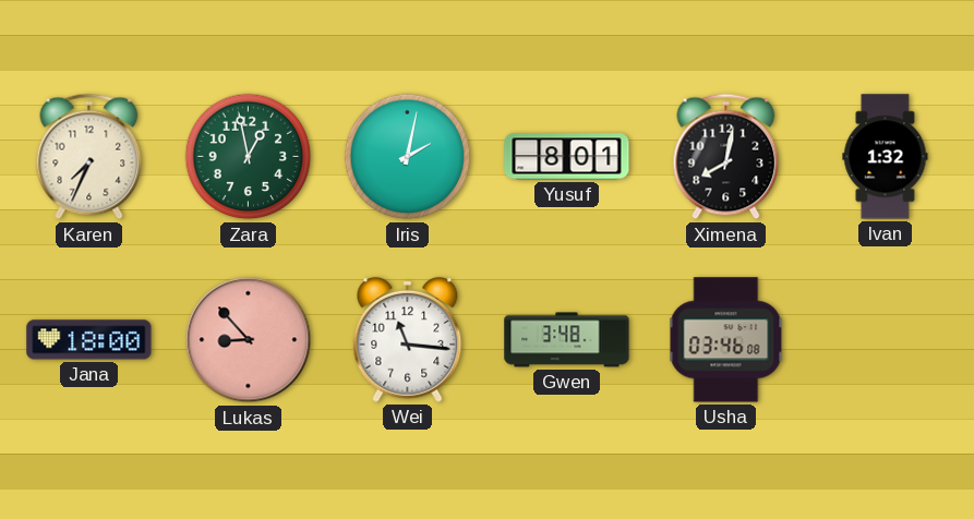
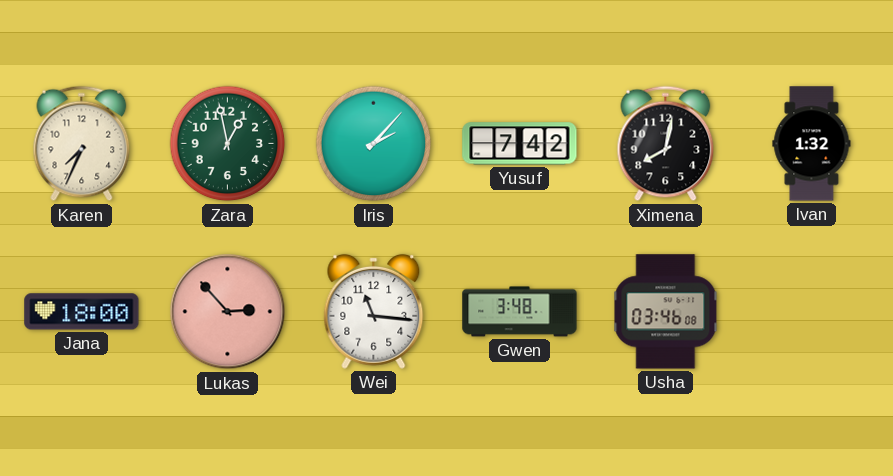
Iris: 2:02 -> 2:07 (374, 144)
Yusuf: 8:01 -> 7:42 (520, 144)
Lukas: 8:53 -> 2:53 (228, 312)
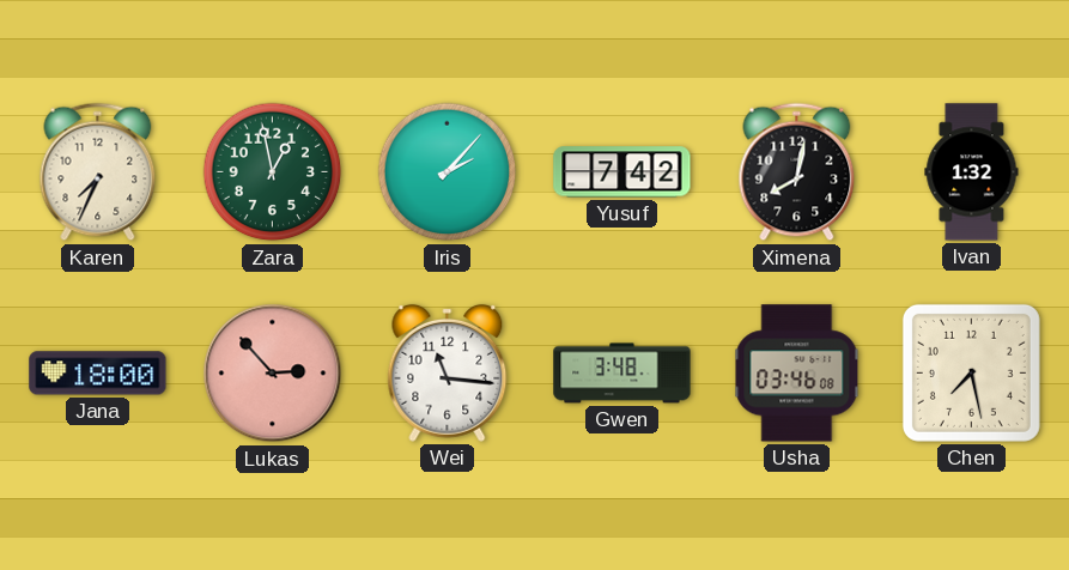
Chen: none -> 7:28 (971, 372)
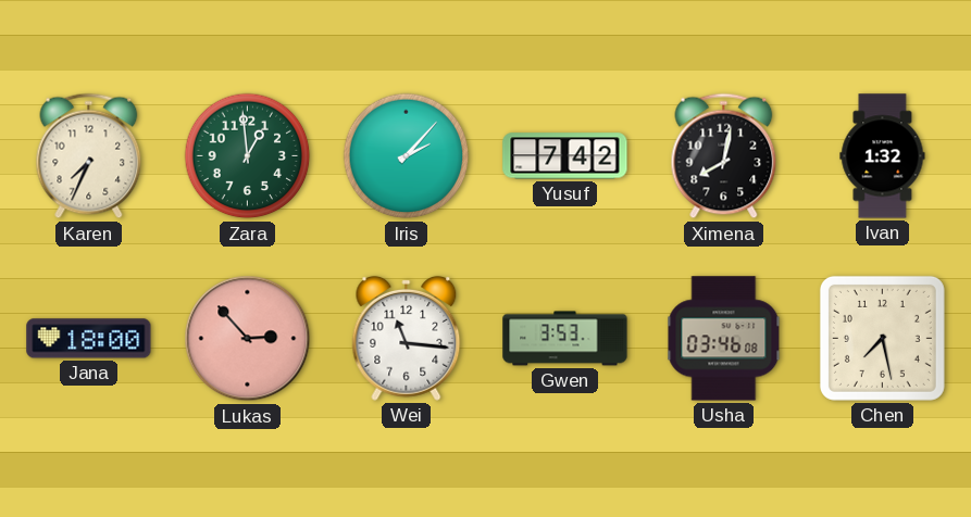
Zara: 12:58 -> 12:59 (248, 156)
Gwen: 3:48 -> 3:53 (565, 339)
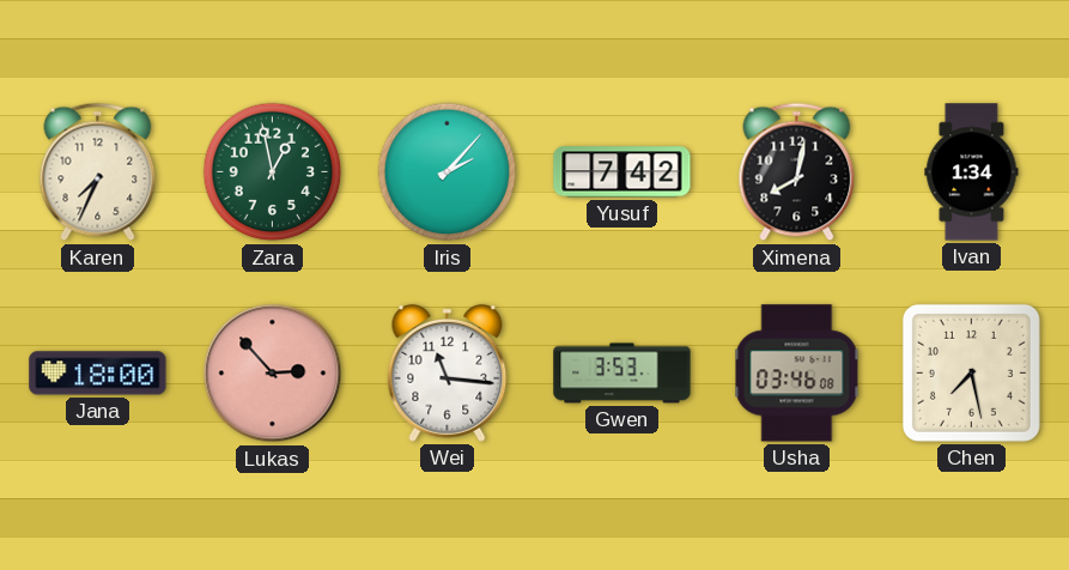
Zara: 12:59 -> 12:58 (273, 172)
Ivan: 1:32 -> 1:34 (972, 172)
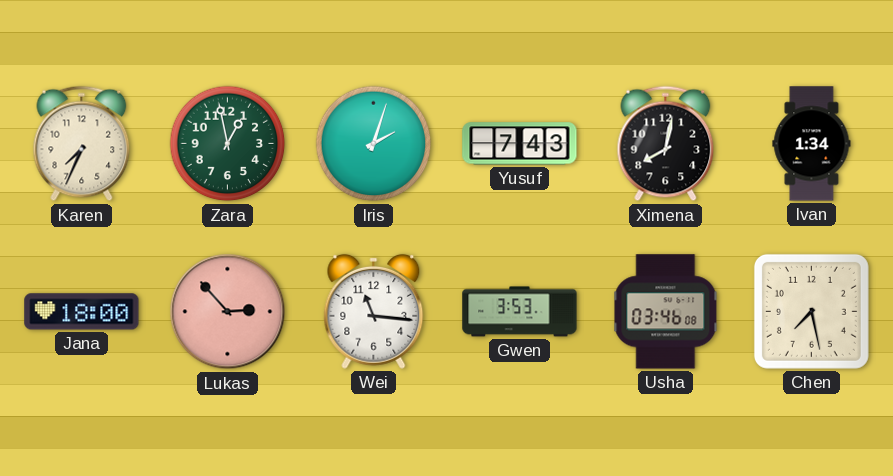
Iris: 2:07 -> 2:03 (374, 144)
Yusuf: 7:42 -> 7:43 (520, 144)
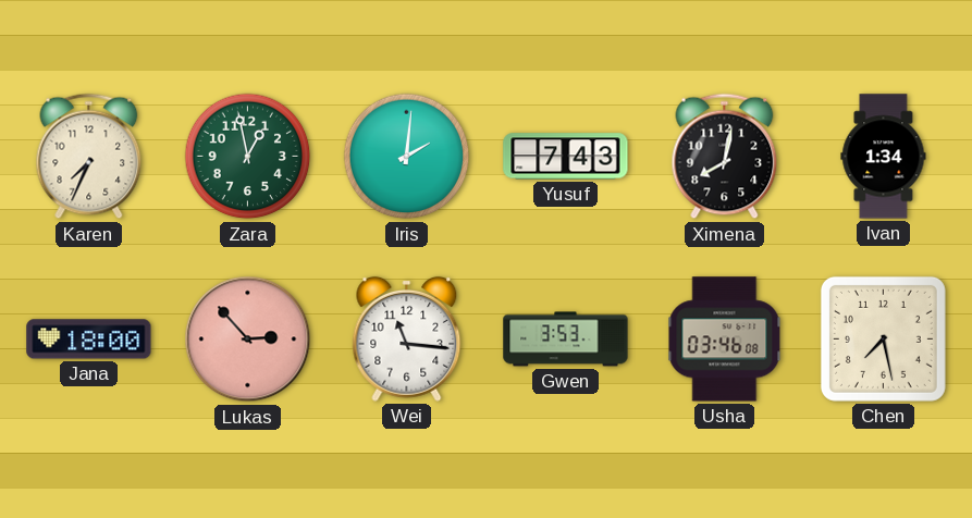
Iris: 2:03 -> 2:01 (407, 157)
